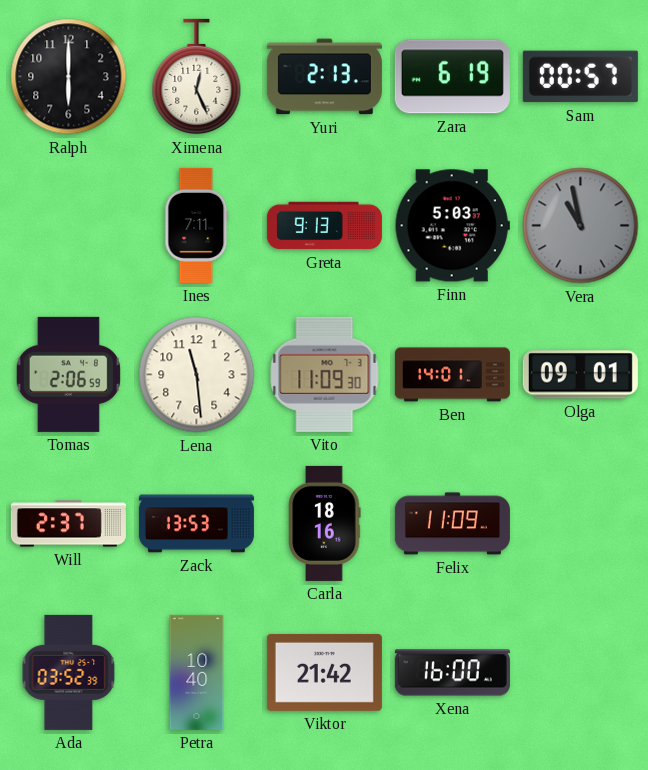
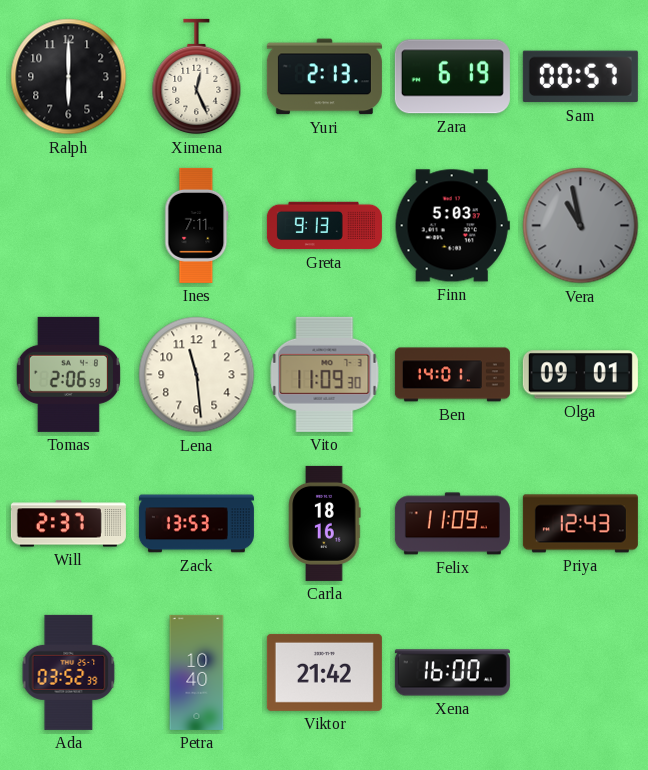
Priya: none -> 12:43 (580, 524)
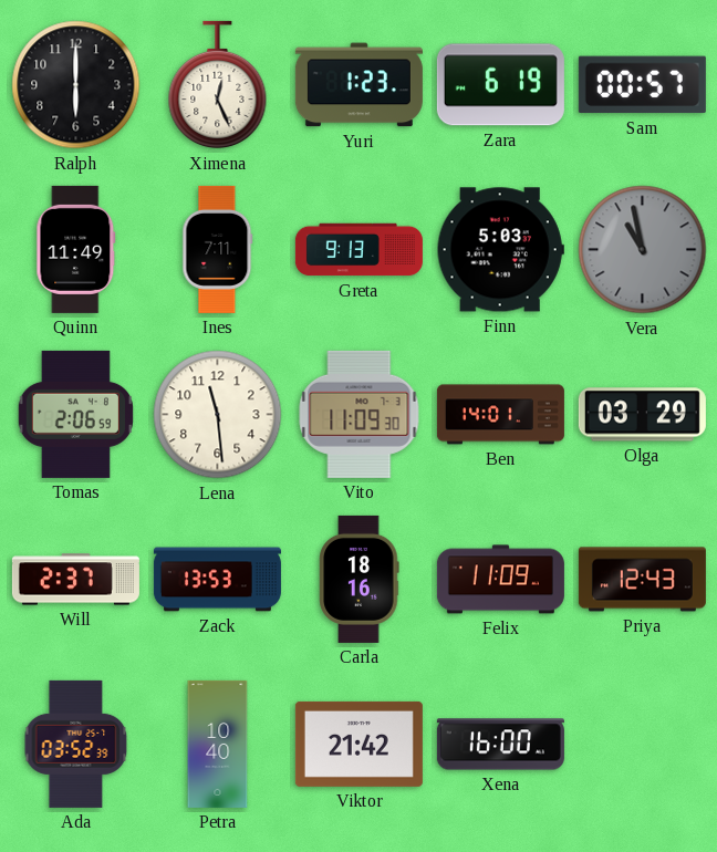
Yuri: 2:13 -> 1:23 (358, 85)
Quinn: none -> 11:49 (76, 249)
Olga: 09:01 -> 03:29 (642, 415)
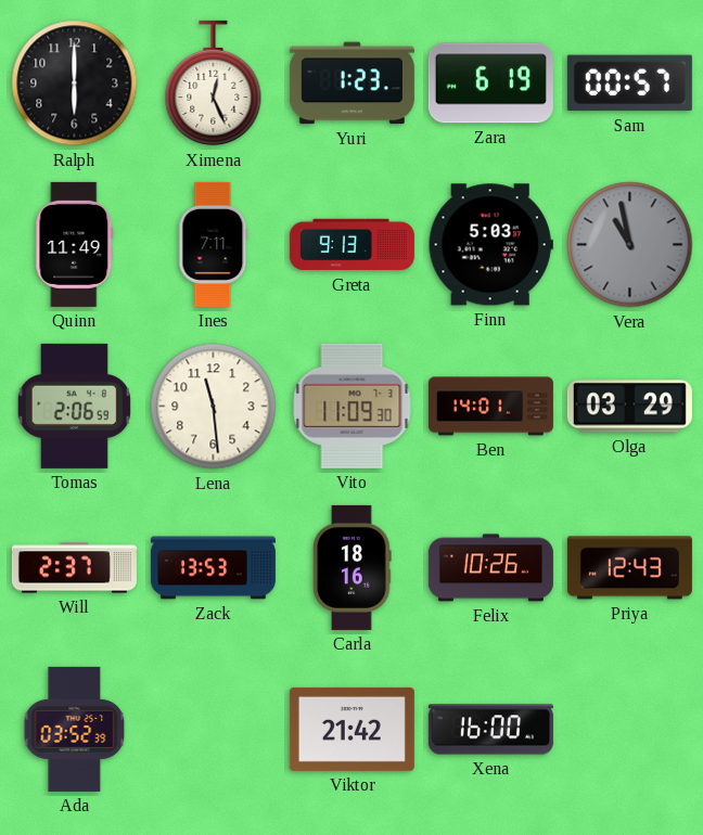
Felix: 11:09 -> 10:26 (490, 568)
Petra: 10:40 -> none (218, 744)
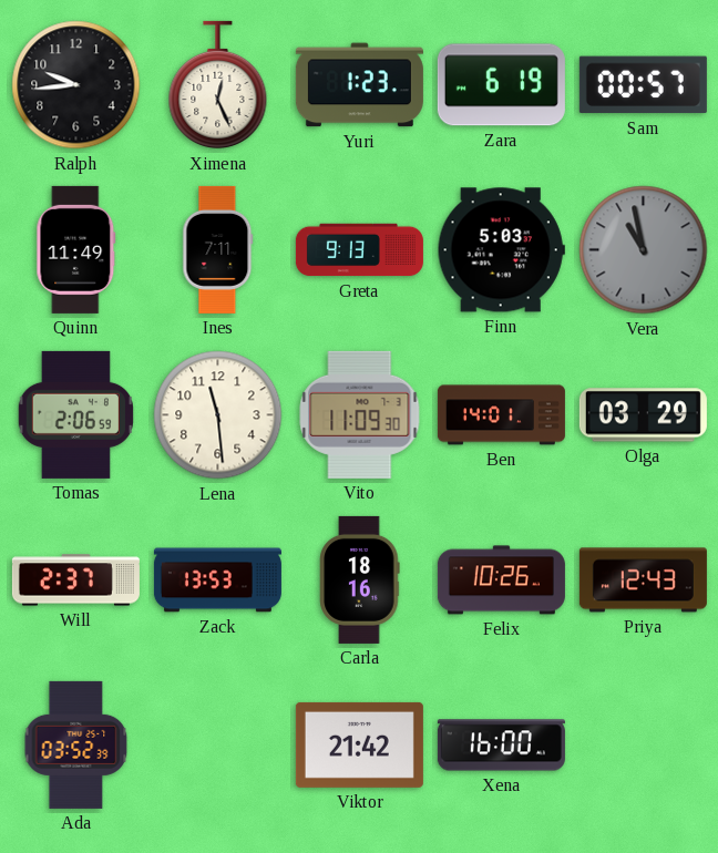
Ralph: 6:00 -> 9:44 (76, 85)
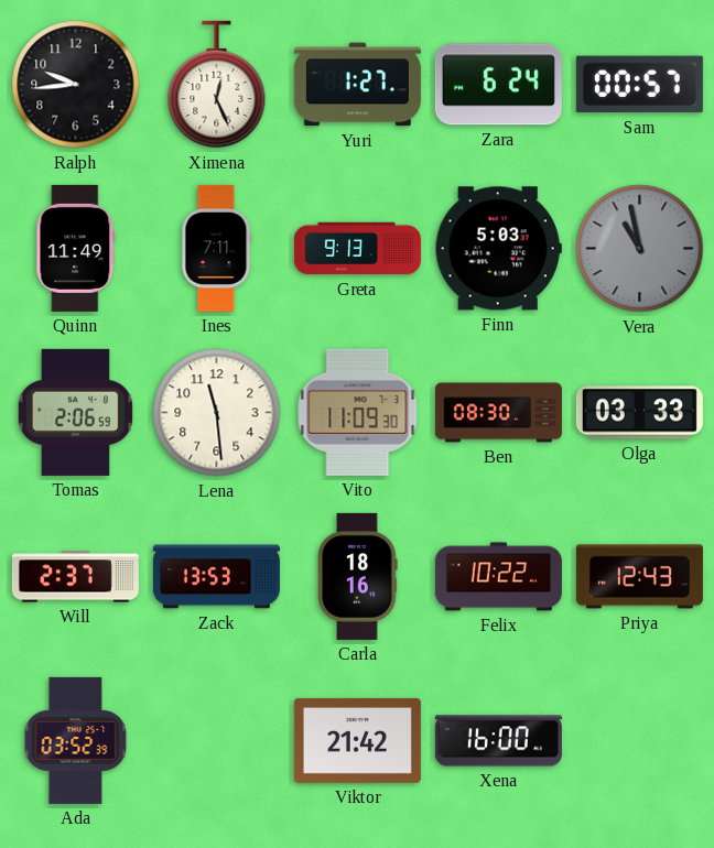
Yuri: 1:23 -> 1:27 (357, 85)
Zara: 6:19 -> 6:24 (498, 85)
Ben: 14:01 -> 08:30 (498, 413)
Olga: 03:29 -> 03:33 (639, 413)
Felix: 10:26 -> 10:22 (498, 577)
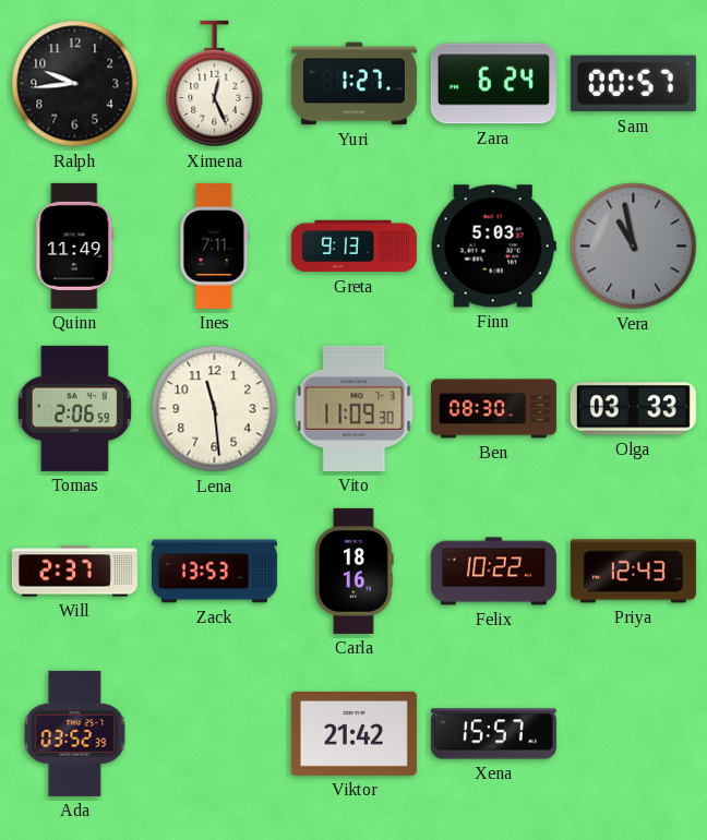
Xena: 16:00 -> 15:57 (493, 734)
